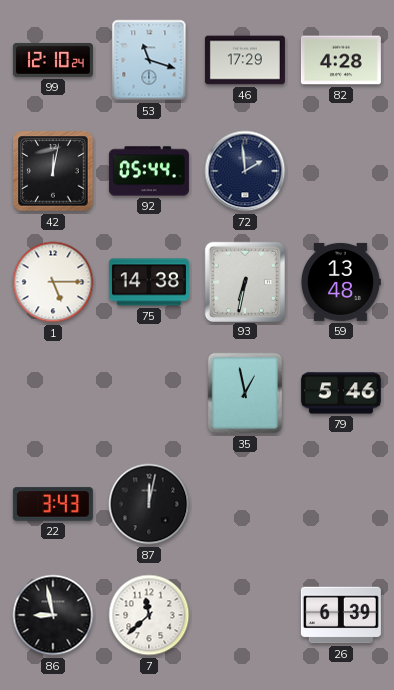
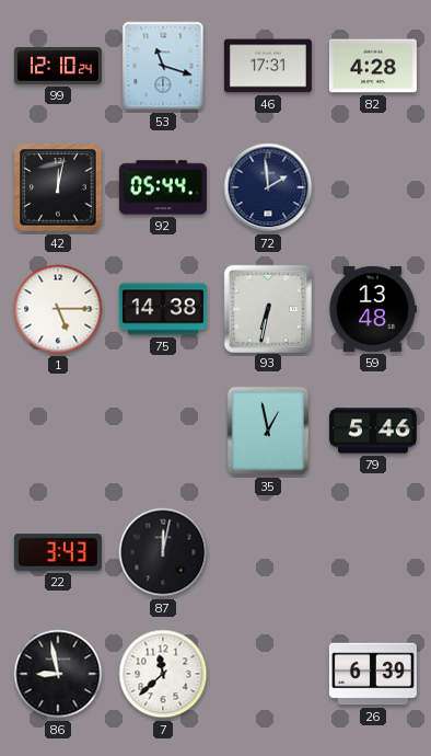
46: 17:29 -> 17:31 (268, 66)
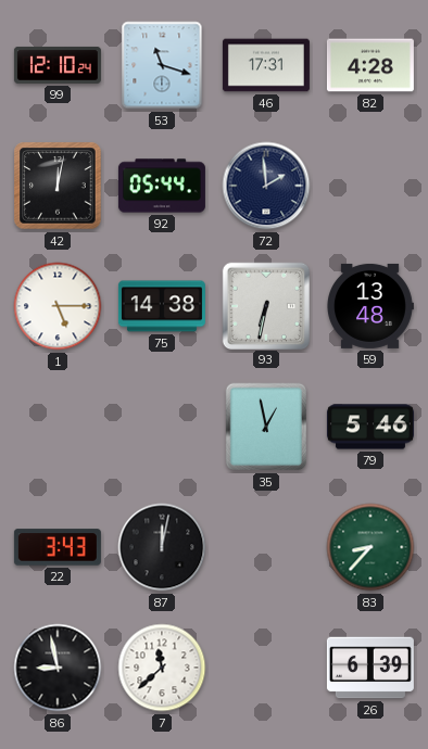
83: none -> 8:37 (370, 547)
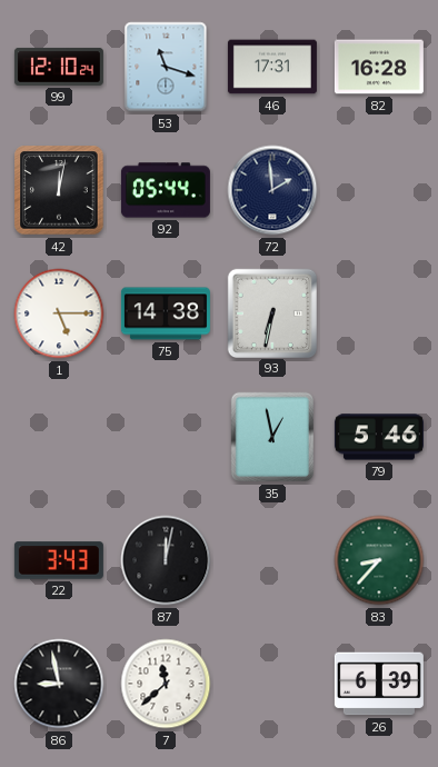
82: 4:28 -> 16:28 (379, 67)
59: 13:48 -> none (370, 306)
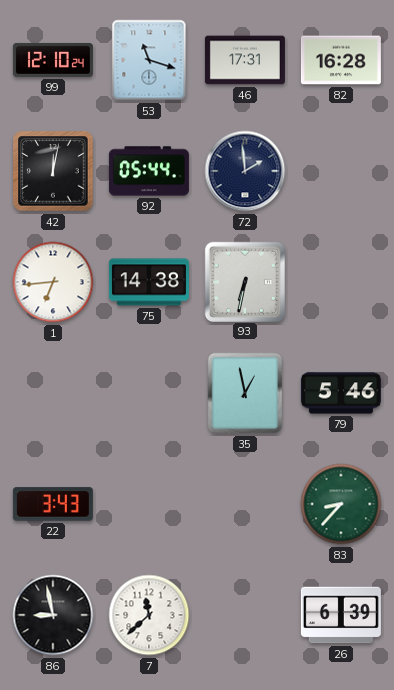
1: 5:15 -> 6:44 (53, 282)
87: 12:02 -> none (166, 560)
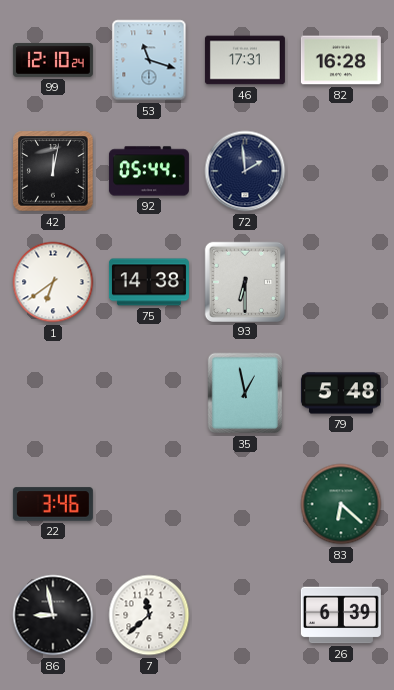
1: 6:44 -> 6:39 (53, 282)
93: 6:32 -> 6:30 (244, 281)
79: 5:46 -> 5:48 (341, 393)
22: 3:43 -> 3:46 (53, 504)
83: 8:37 -> 6:22 (341, 504)
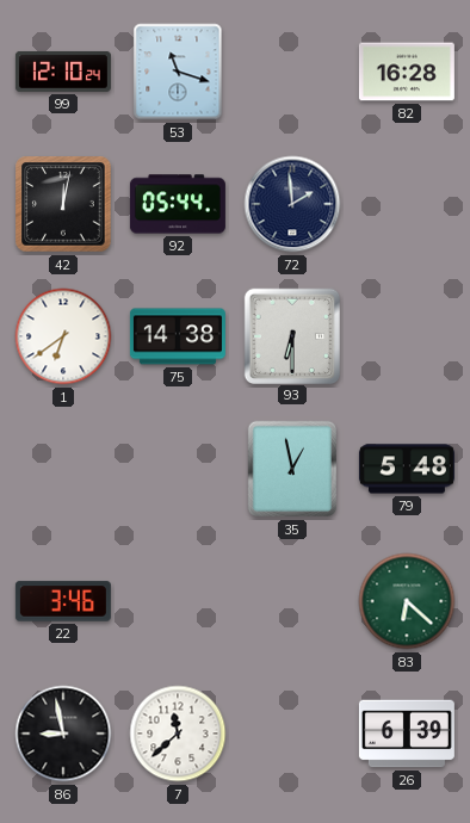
46: 17:31 -> none (245, 60)
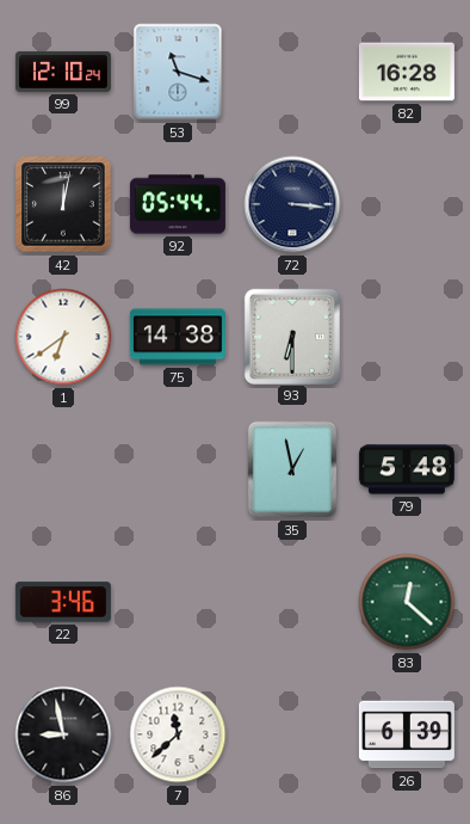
72: 1:59 -> 3:16 (292, 204)
83: 6:22 -> 12:22 (407, 602)
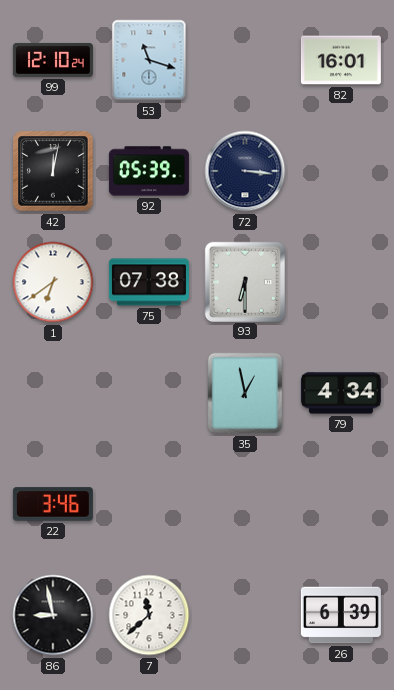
82: 16:28 -> 16:01 (341, 60)
92: 05:44 -> 05:39 (149, 171)
75: 14:38 -> 07:38 (149, 282)
79: 5:48 -> 4:34 (341, 393)
83: 12:22 -> none (407, 602)
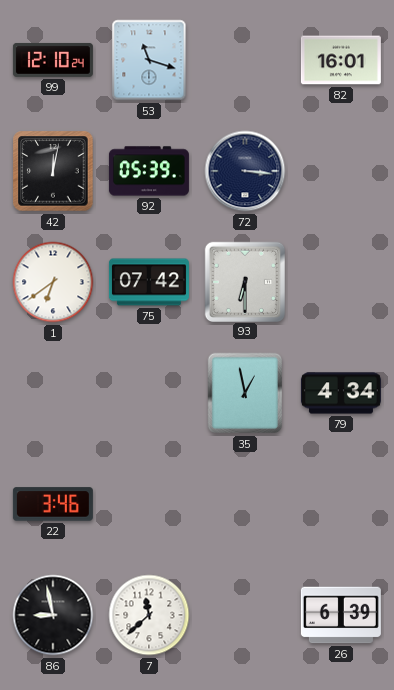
75: 07:38 -> 07:42 (149, 282)
